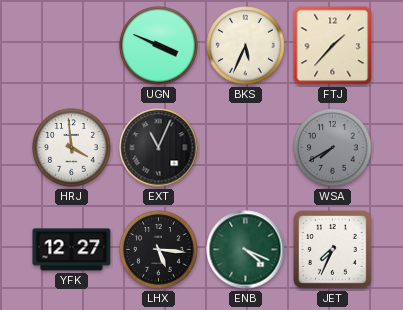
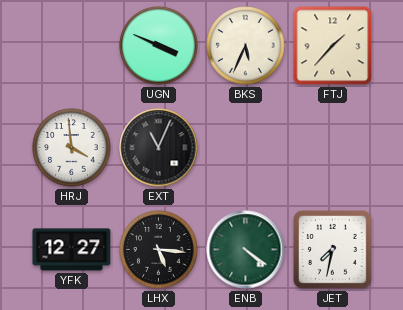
WSA: 7:40 -> none (333, 148)
ENB: 4:19 -> 4:21 (246, 250)
JET: 7:34 -> 7:32 (333, 250)
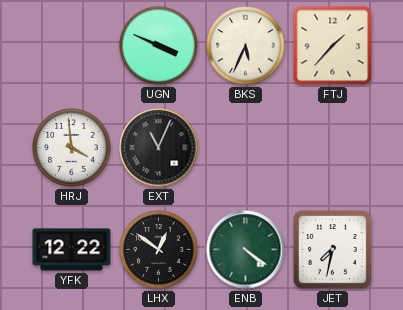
YFK: 12:27 -> 12:22 (72, 250)
LHX: 5:16 -> 12:51 (159, 250)
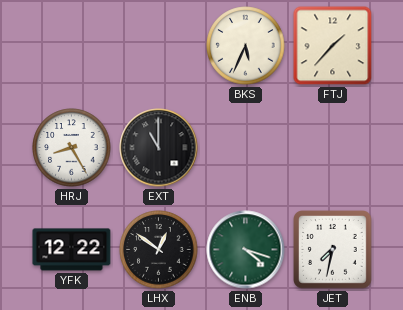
UGN: 3:49 -> none (159, 46)
HRJ: 3:59 -> 8:25 (72, 148)
EXT: 11:04 -> 11:00 (159, 148)
ENB: 4:21 -> 4:18 (246, 250)
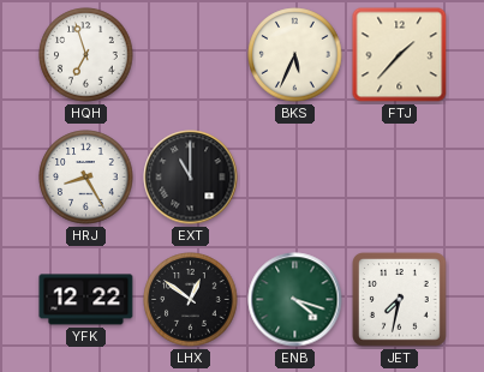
HQH: none -> 6:57 (86, 55)
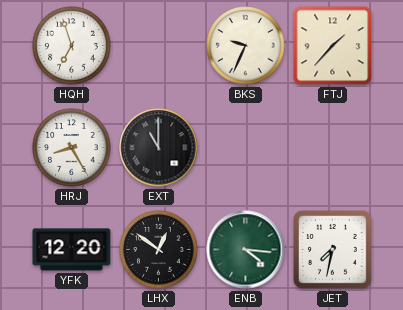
BKS: 5:34 -> 9:34 (246, 46)
YFK: 12:22 -> 12:20 (72, 250)
ENB: 4:18 -> 4:16 (246, 250)
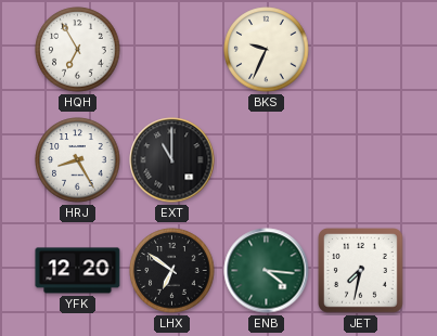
HQH: 6:57 -> 6:55 (78, 50)
FTJ: 1:37 -> none (333, 46)
LHX: 12:51 -> 6:51 (172, 271)
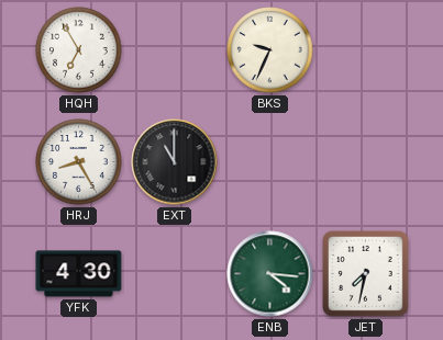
YFK: 12:20 -> 4:30 (79, 274)
LHX: 6:51 -> none (172, 271)
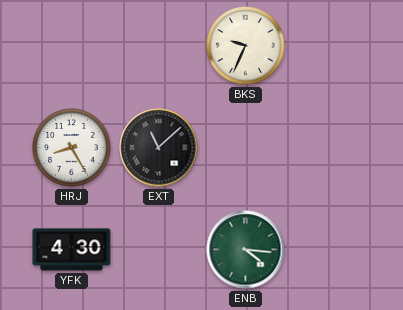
HQH: 6:55 -> none (79, 50)
EXT: 11:00 -> 11:08 (159, 148)
JET: 7:32 -> none (366, 274)
